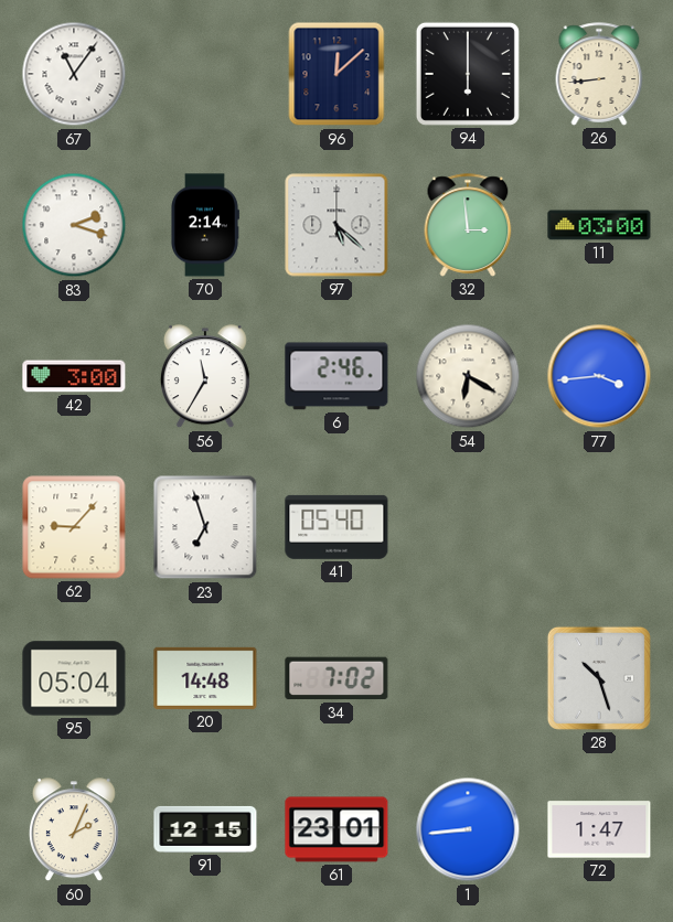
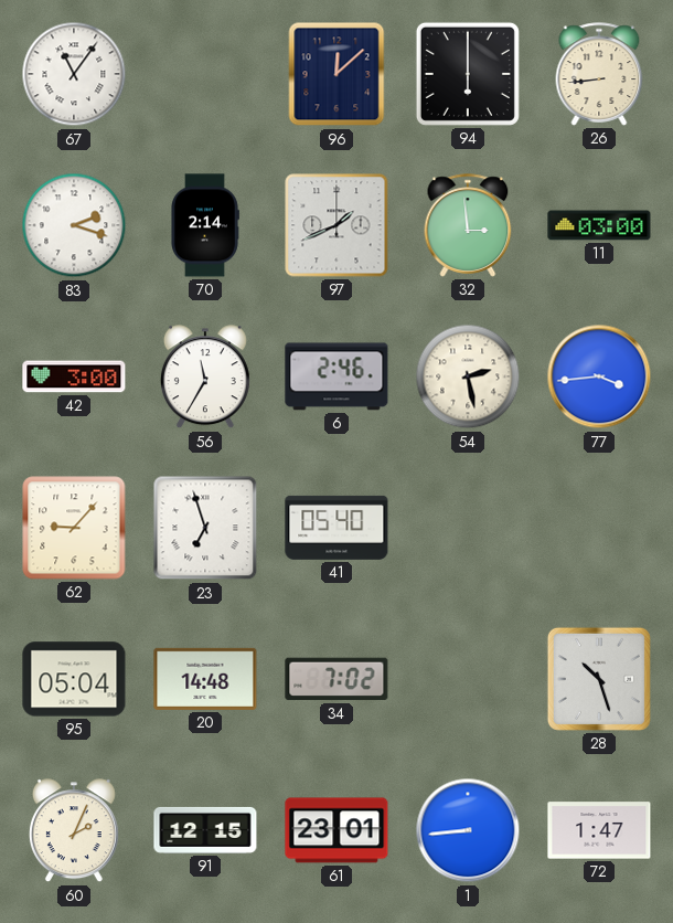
97: 5:22 -> 1:41 (336, 225)
54: 6:20 -> 2:28 (468, 376)
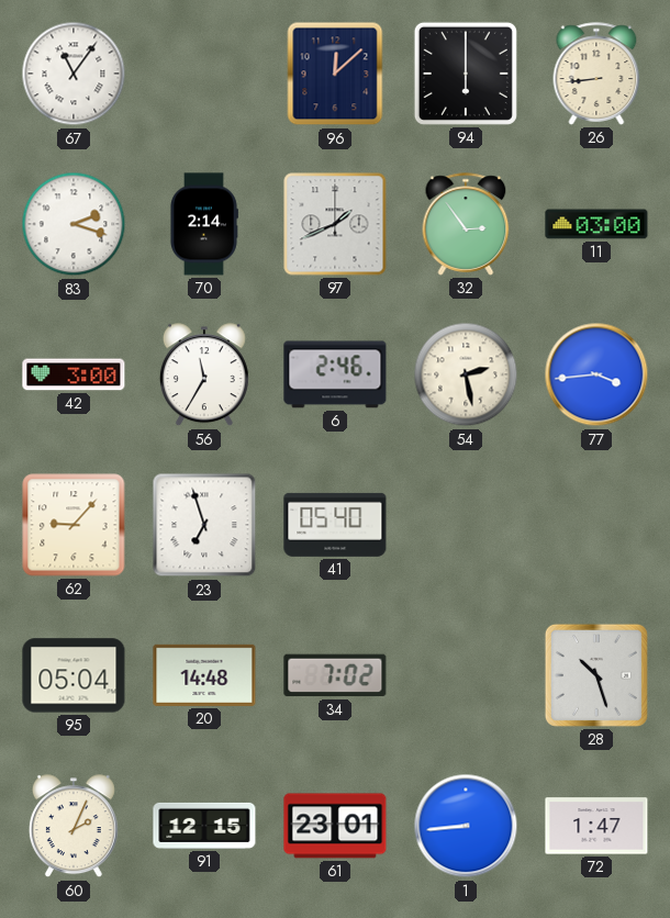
32: 2:59 -> 2:54 (466, 224)
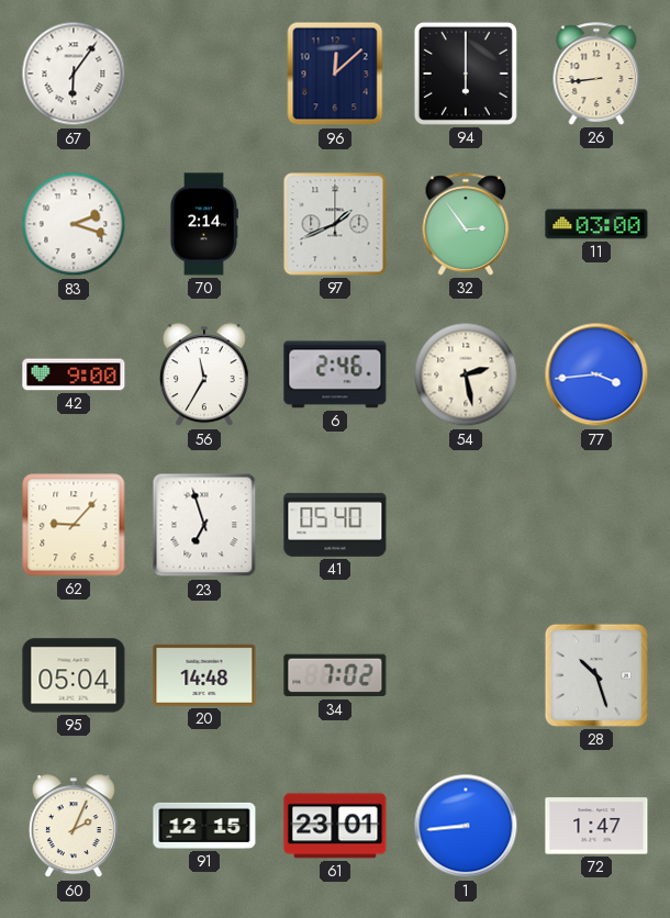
67: 11:06 -> 6:06 (74, 74)
42: 3:00 -> 9:00 (74, 374)
